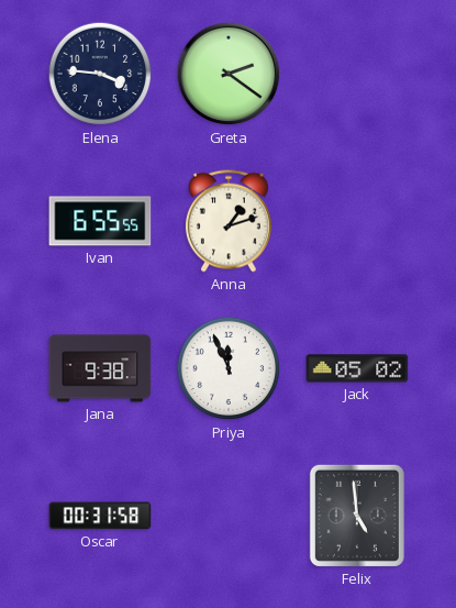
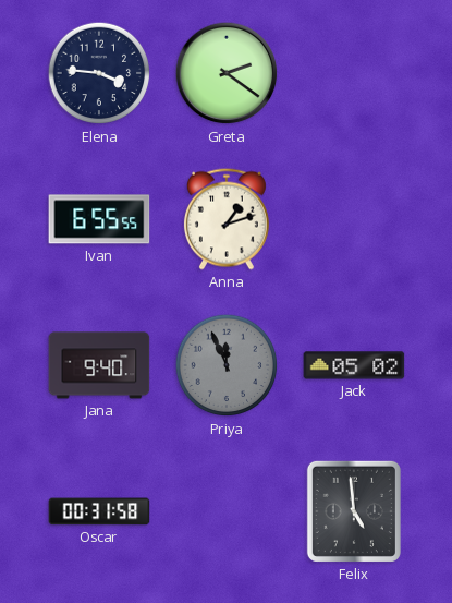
Jana: 9:38 -> 9:40 (99, 365)
Priya dial: white -> grey (227, 365)
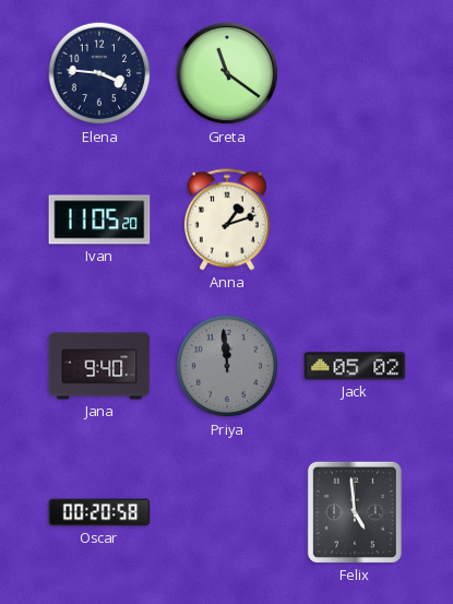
Greta: 2:21 -> 11:21 (227, 73)
Ivan: 6:55 -> 11:05 (99, 220)
Priya: 11:56 -> 11:59 (227, 366)
Oscar: 00:31 -> 00:20 (99, 512)
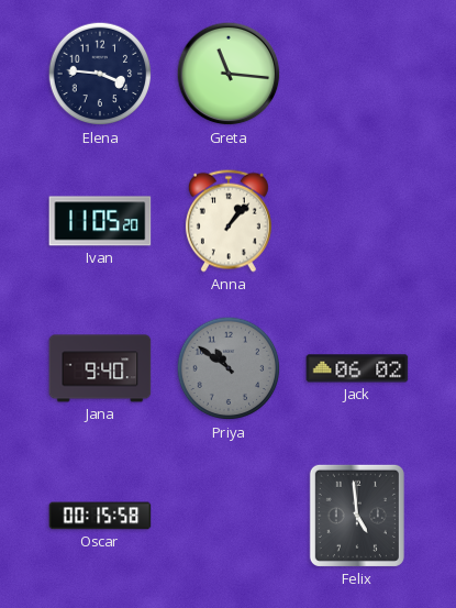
Greta: 11:21 -> 11:16 (229, 74)
Anna: 1:12 -> 1:07 (229, 221)
Priya: 11:59 -> 10:51 (229, 368)
Jack: 05:02 -> 06:02 (357, 368)
Oscar: 00:20 -> 00:15 (100, 516)
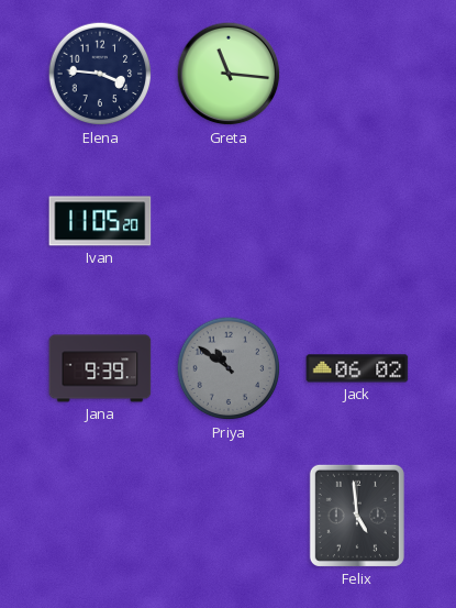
Anna: 1:07 -> none (229, 221)
Jana: 9:40 -> 9:39 (100, 368)
Oscar: 00:15 -> none (100, 516)
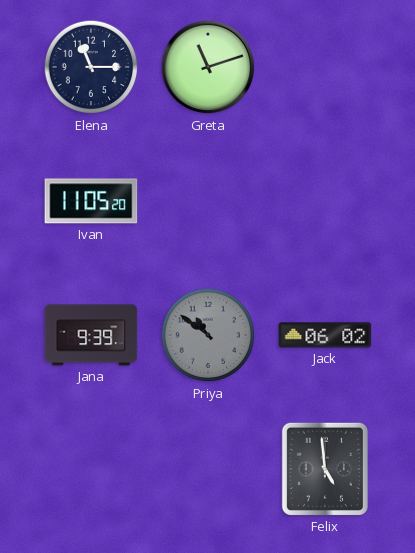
Elena: 3:46 -> 11:15 (91, 67)
Greta: 11:16 -> 11:12 (208, 67)
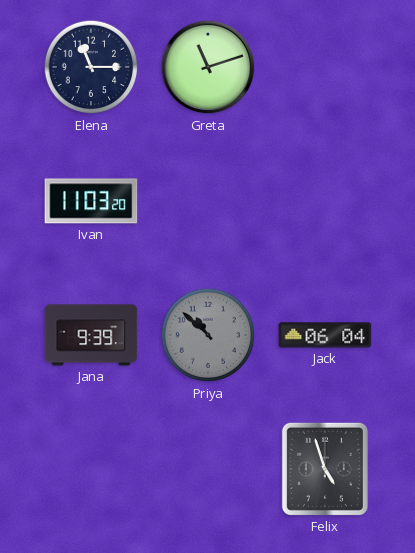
Ivan: 11:05 -> 11:03 (91, 201)
Priya: 10:51 -> 10:52 (208, 335)
Jack: 06:02 -> 06:04 (325, 335)
Felix: 4:59 -> 4:57 (325, 469)
